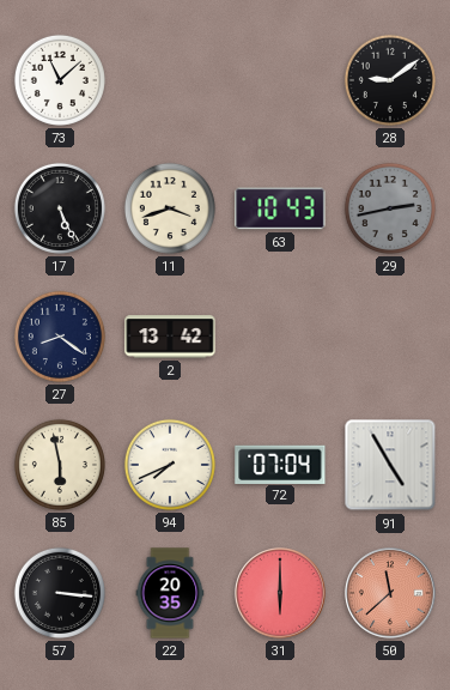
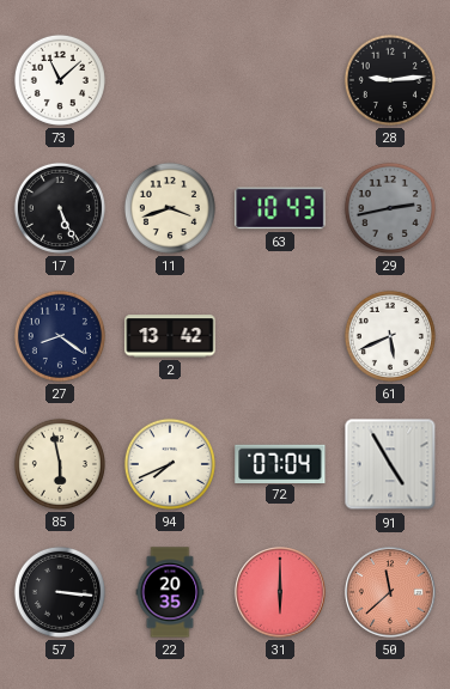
28: 9:09 -> 9:14 (390, 80)
61: none -> 5:41 (390, 336)
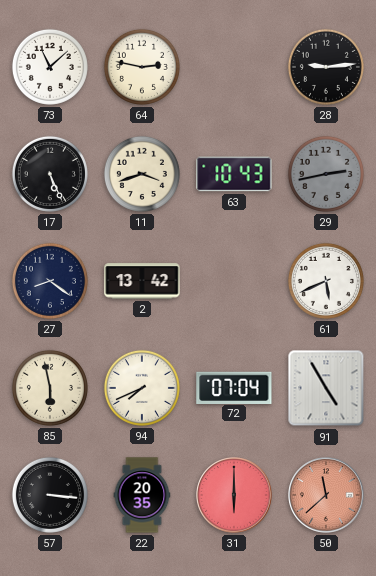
64: none -> 2:47 (142, 67)
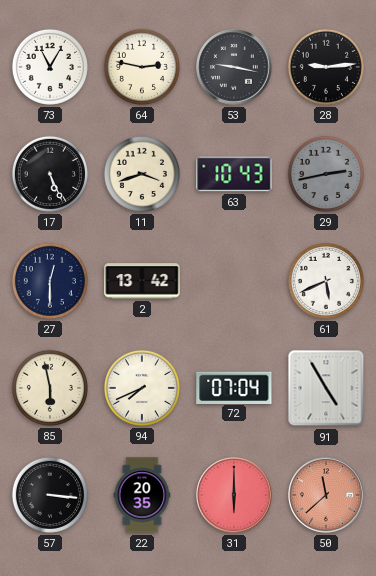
73: 11:08 -> 11:05 (50, 67)
53: none -> 9:17 (234, 67)
27: 8:21 -> 12:30 (50, 281)
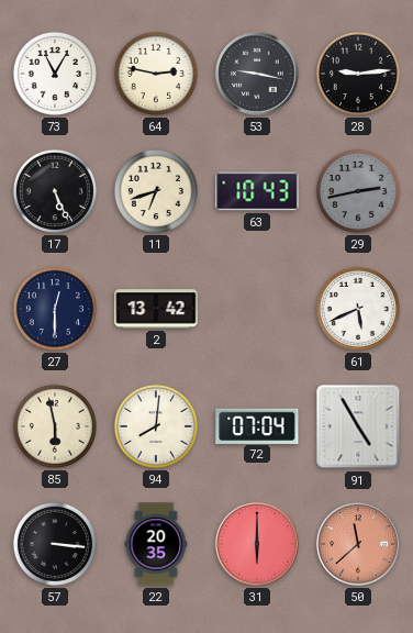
11: 3:42 -> 6:42 (156, 191)
94: 7:41 -> 8:01 (156, 426)
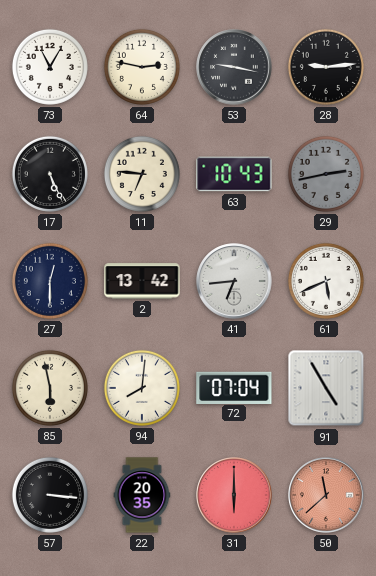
11: 6:42 -> 6:46 (142, 174)
41: none -> 6:44 (234, 281)
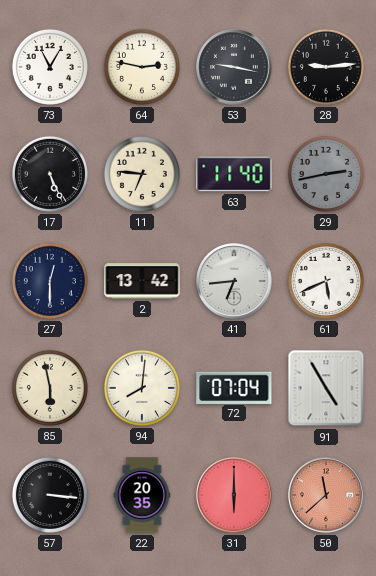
63: 10:43 -> 11:40 (234, 174)
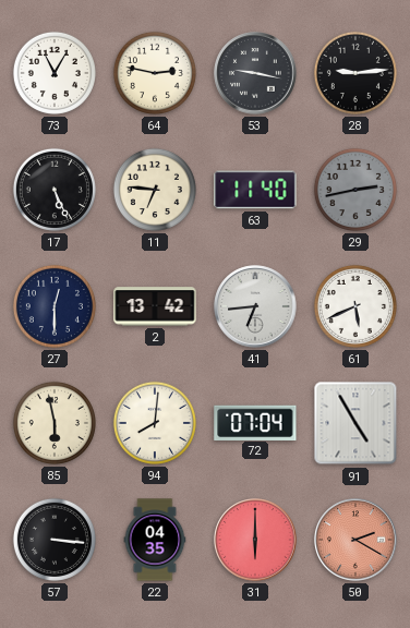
22: 20:35 -> 04:35 (155, 540)
50: 11:38 -> 2:20 (355, 540)
